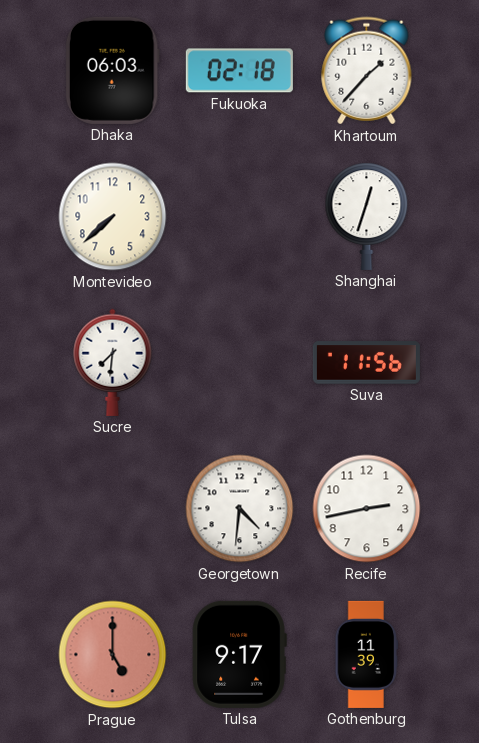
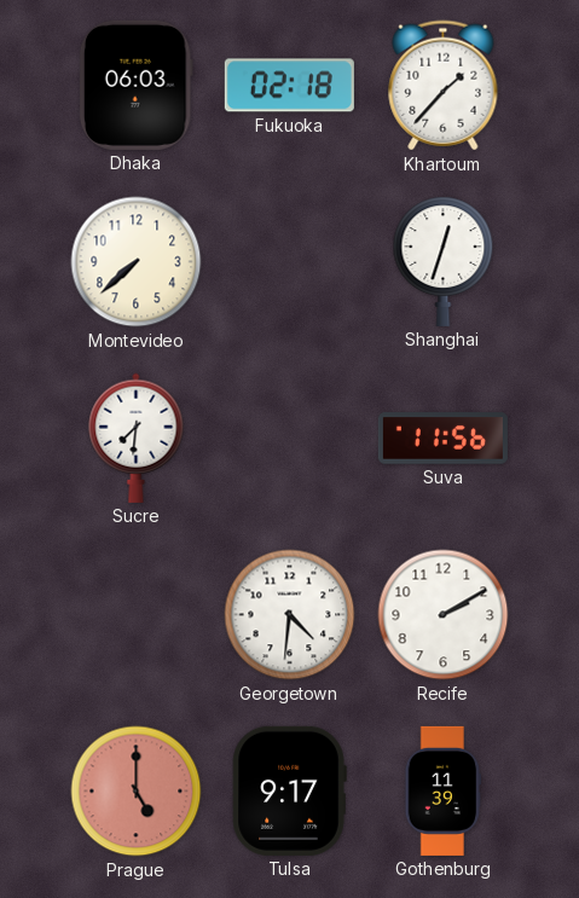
Recife: 2:43 -> 2:10 (444, 615)
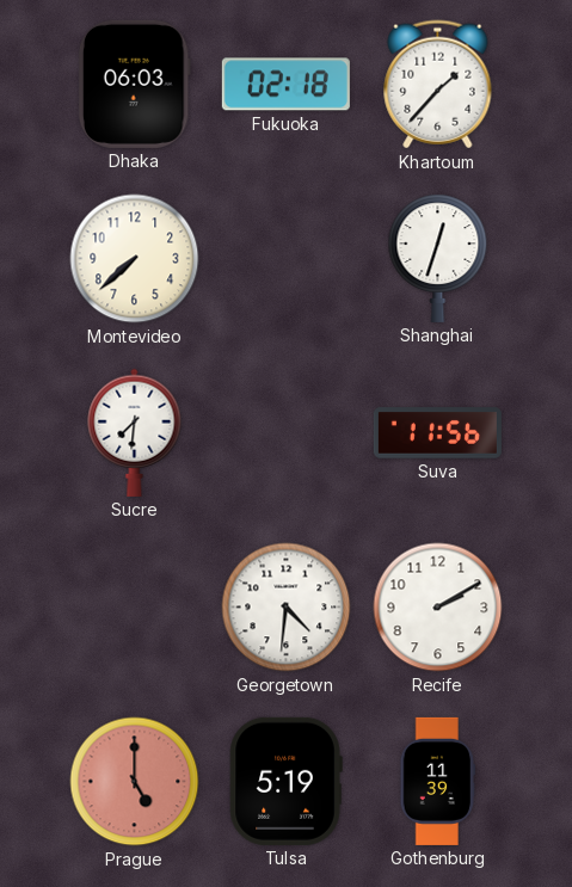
Tulsa: 9:17 -> 5:19 (285, 781)
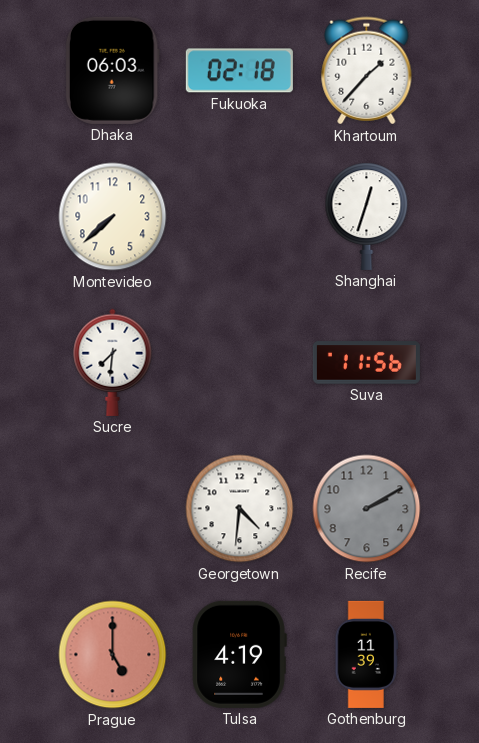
Recife dial: white -> grey (367, 509)
Tulsa: 5:19 -> 4:19 (239, 654)
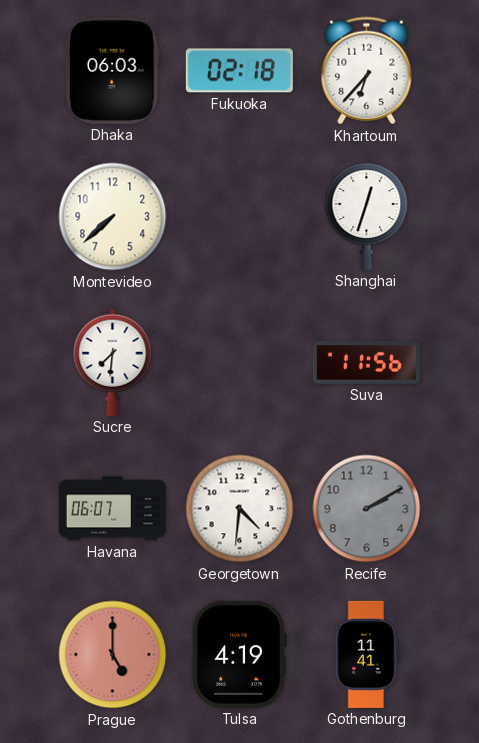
Khartoum: 1:37 -> 6:37 (367, 71)
Havana: none -> 06:07 (112, 509)
Gothenburg: 11:39 -> 11:41 (367, 654)
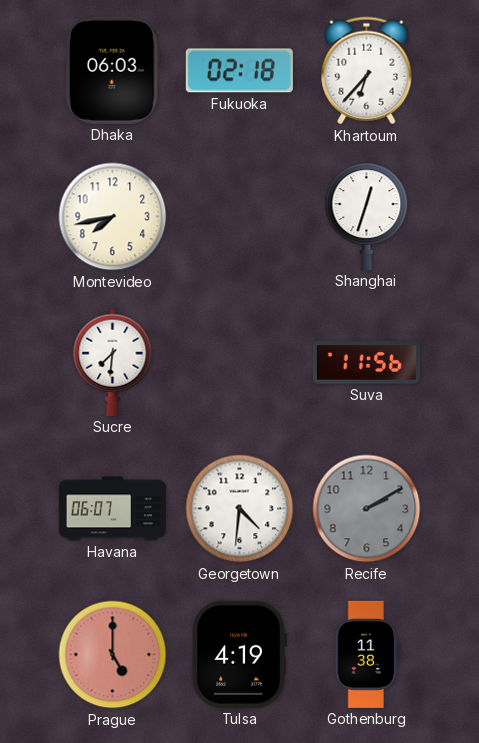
Montevideo: 7:38 -> 7:43 (113, 217)
Gothenburg: 11:41 -> 11:38 (367, 654)
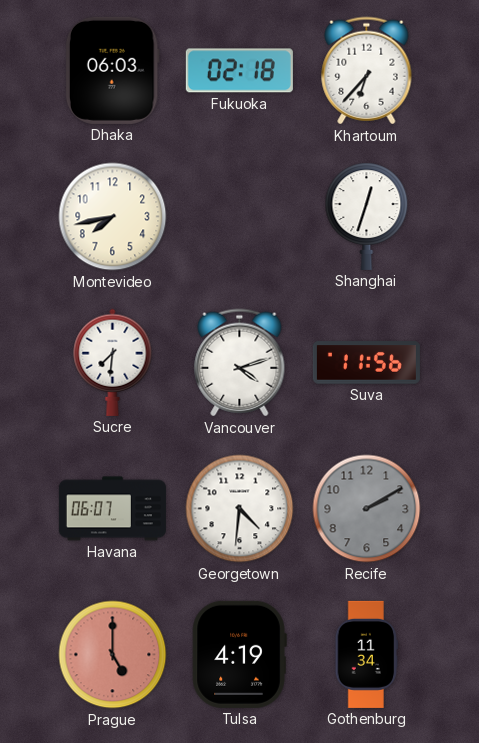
Vancouver: none -> 4:12 (240, 363)
Gothenburg: 11:38 -> 11:34 (367, 654)
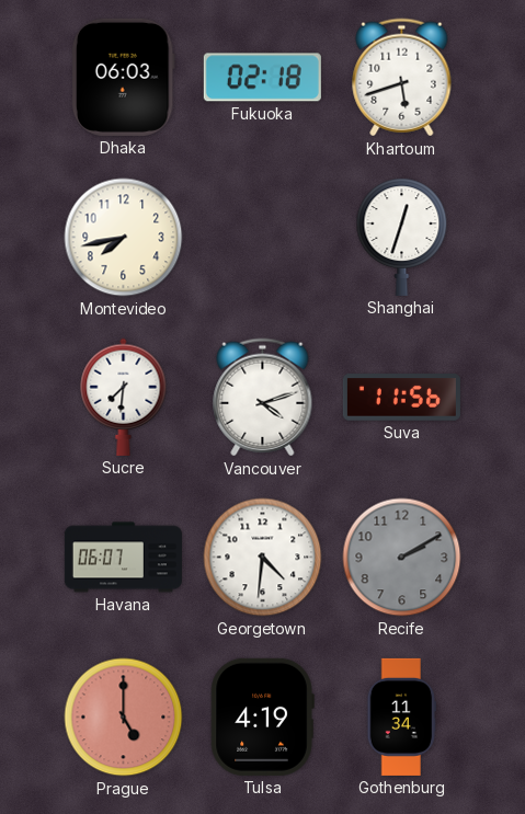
Khartoum: 6:37 -> 5:42 (402, 78)
